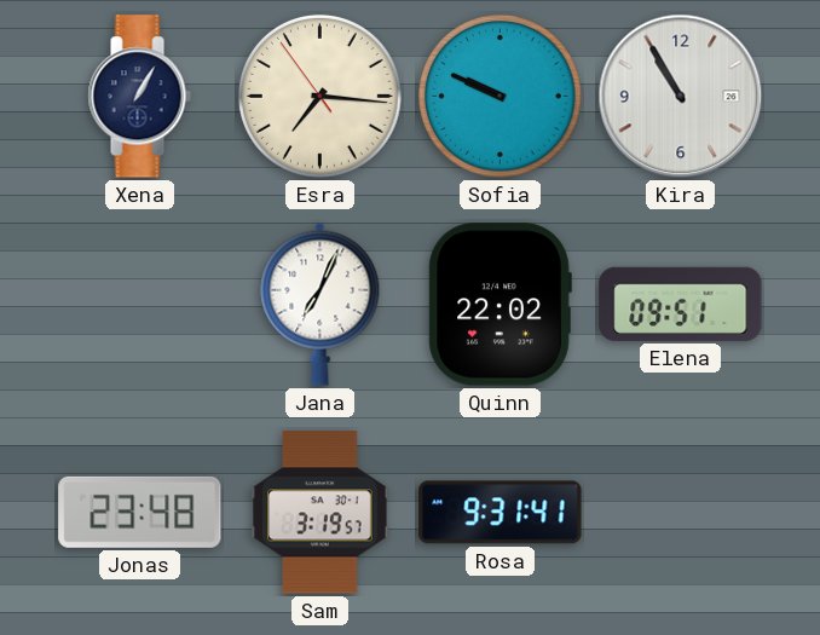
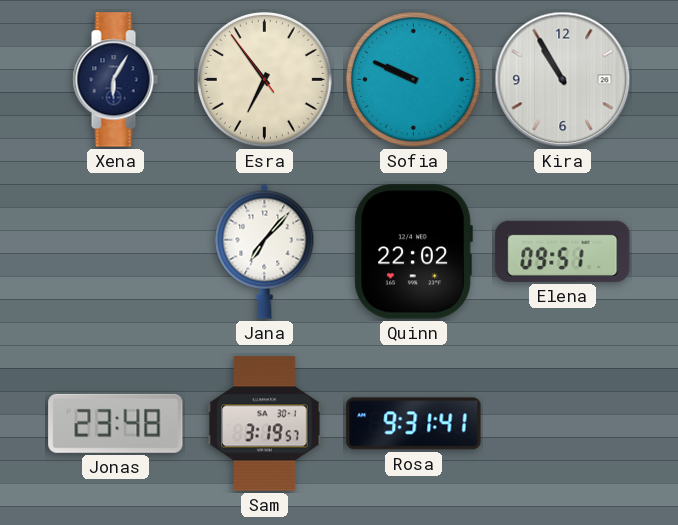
Xena: 1:05 -> 6:05 (115, 80)
Esra: 7:15 -> 6:53 (264, 79)
Jana: 7:04 -> 7:07 (265, 251)
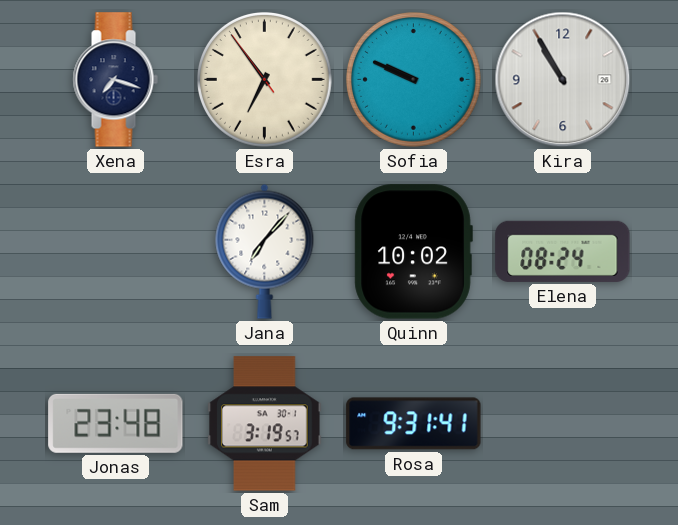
Xena: 6:05 -> 7:18 (115, 80)
Quinn: 22:02 -> 10:02 (413, 252)
Elena: 09:51 -> 08:24 (563, 251)
